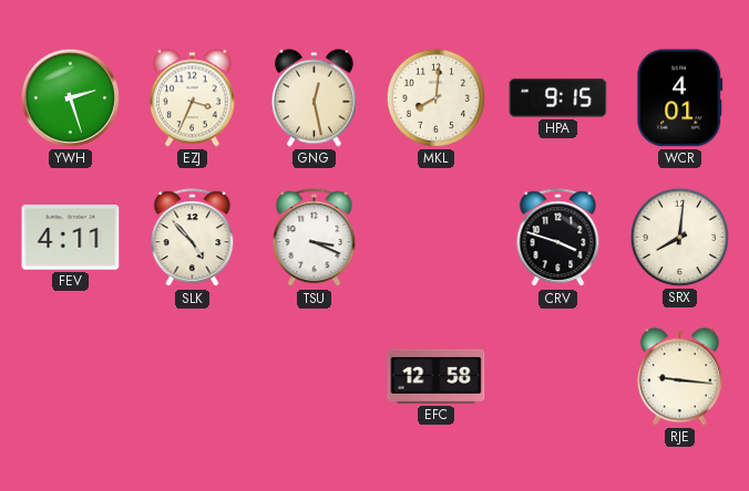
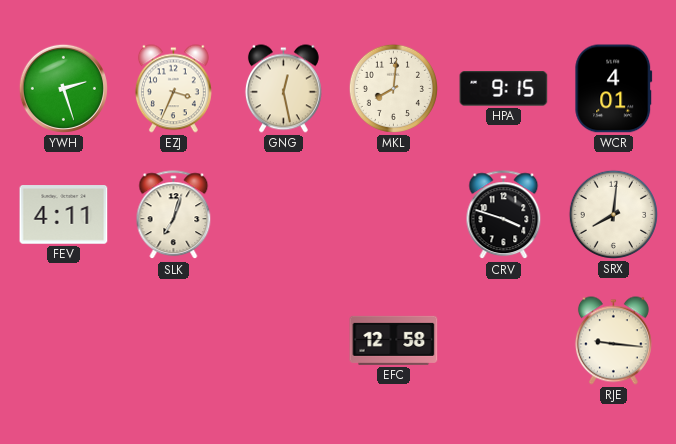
SLK: 4:53 -> 7:03 (174, 215)
TSU: 3:19 -> none (315, 238)
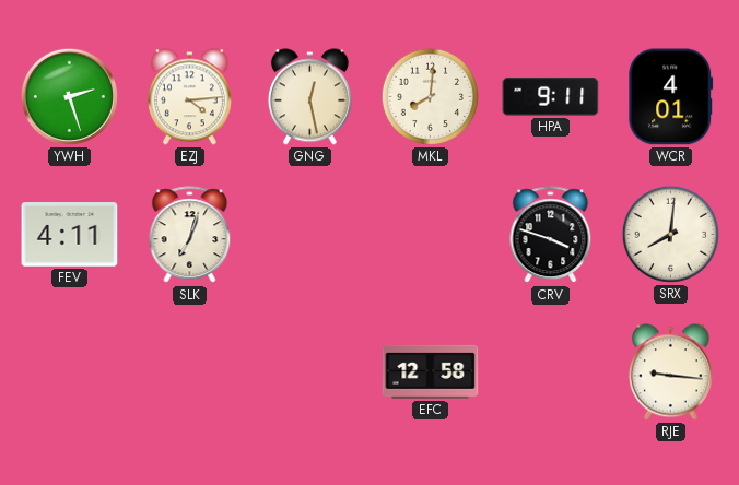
EZJ: 3:34 -> 4:14 (189, 97)
HPA: 9:15 -> 9:11 (551, 97)
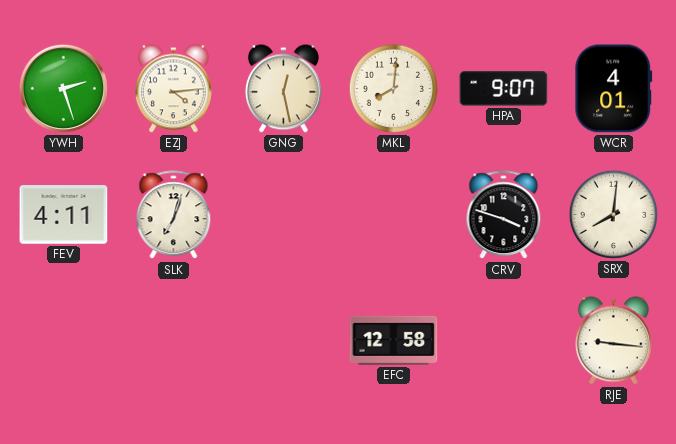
HPA: 9:11 -> 9:07 (504, 89)
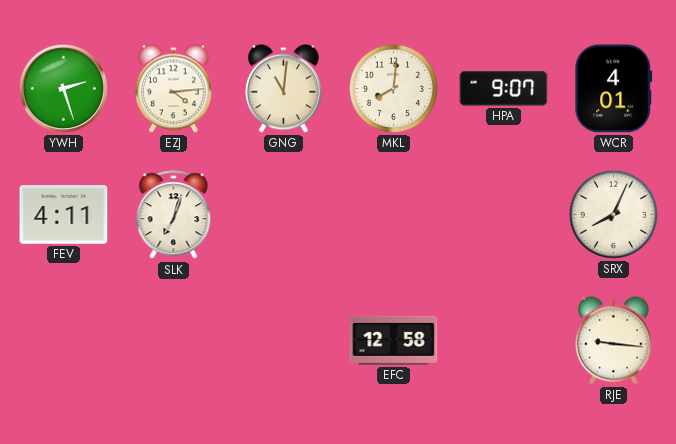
GNG: 12:28 -> 11:01 (283, 89)
CRV: 3:48 -> none (504, 215)
SRX: 8:01 -> 8:04 (613, 214)
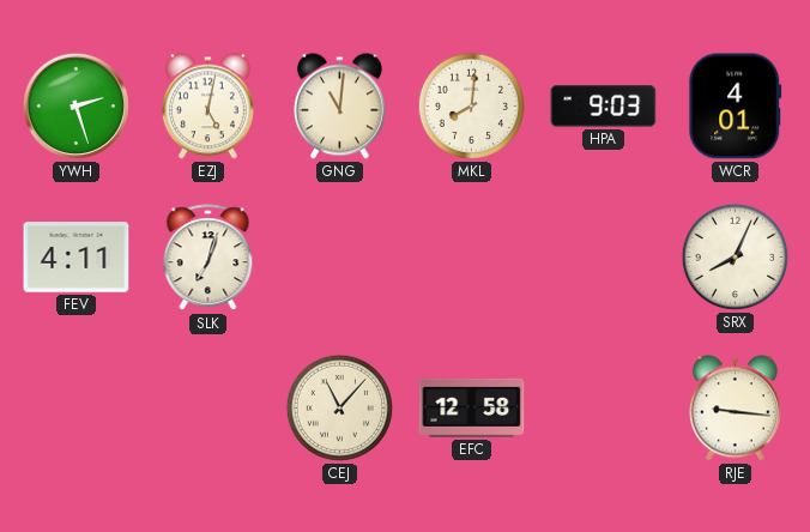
EZJ: 4:14 -> 5:02 (207, 107)
HPA: 9:07 -> 9:03 (604, 107)
CEJ: none -> 11:07 (339, 407)
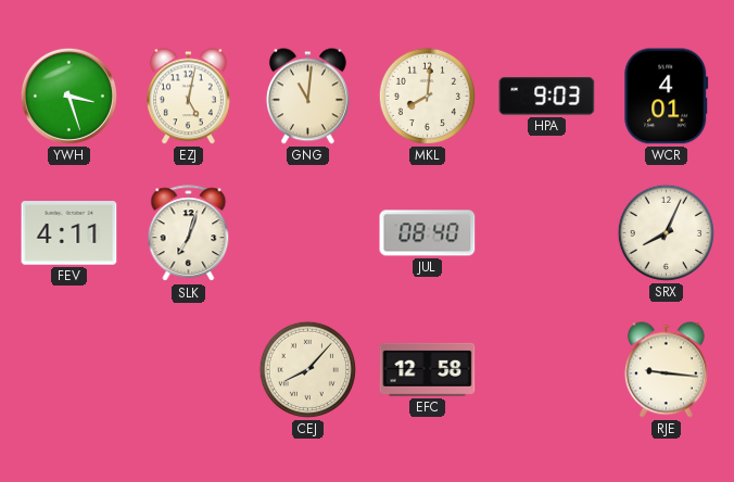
YWH: 2:27 -> 3:27 (68, 96)
JUL: none -> 08:40 (428, 233)
CEJ: 11:07 -> 8:07 (307, 369)
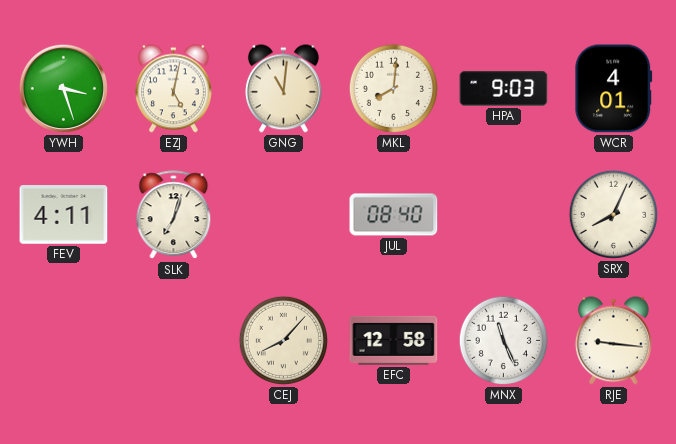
MNX: none -> 11:26 (503, 340)
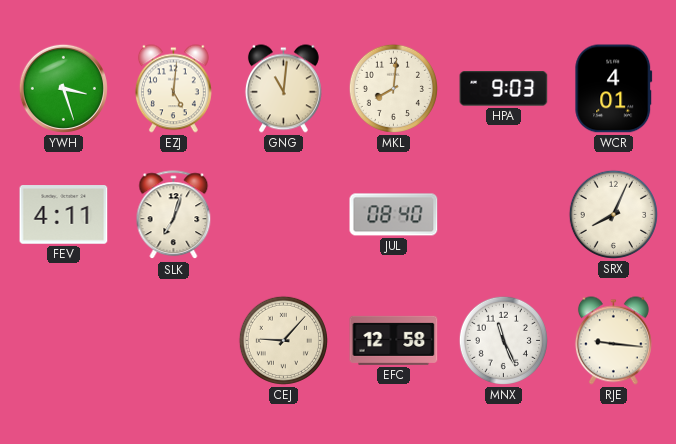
EZJ: 5:02 -> 5:01 (173, 89)
CEJ: 8:07 -> 9:07 (283, 340)
